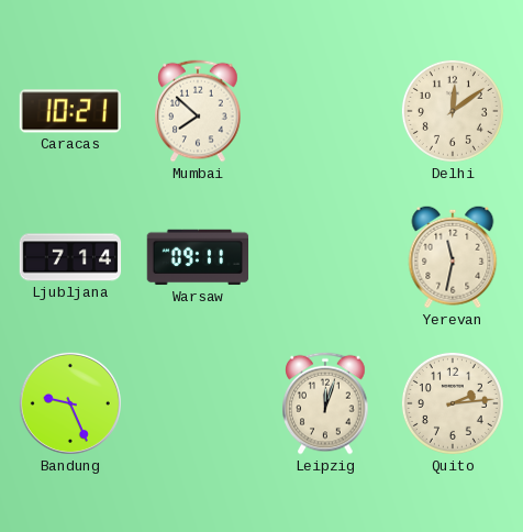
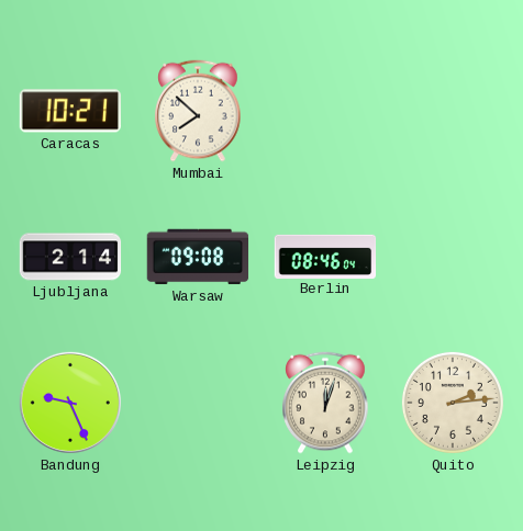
Delhi: 12:09 -> none (453, 111)
Ljubljana: 7:14 -> 2:14 (70, 257)
Warsaw: 09:11 -> 09:08 (198, 257)
Berlin: none -> 08:46 (325, 256)
Yerevan: 11:32 -> none (453, 257)
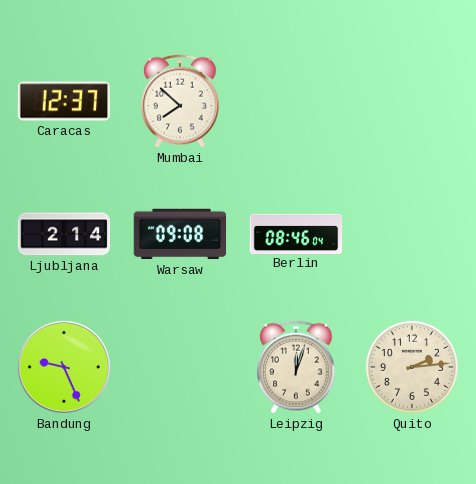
Caracas: 10:21 -> 12:37 (63, 101)
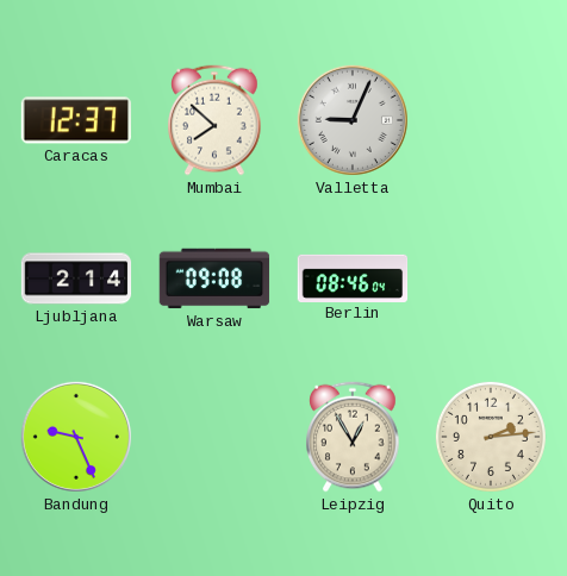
Valletta: none -> 9:04 (353, 120)
Leipzig: 12:03 -> 12:55 (353, 437)
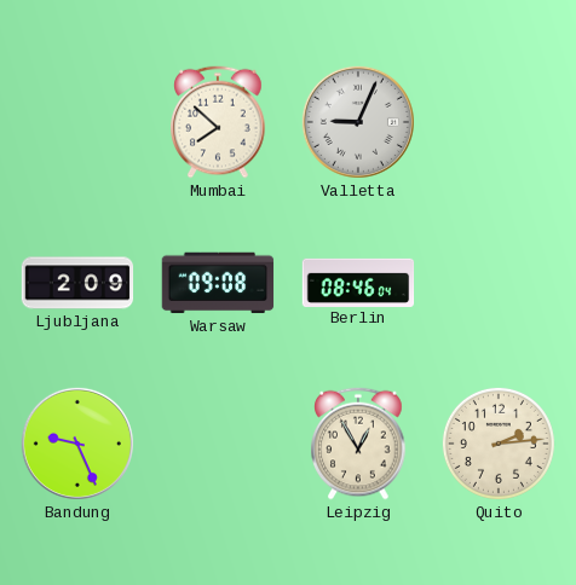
Caracas: 12:37 -> none (75, 120)
Ljubljana: 2:14 -> 2:09 (77, 283)
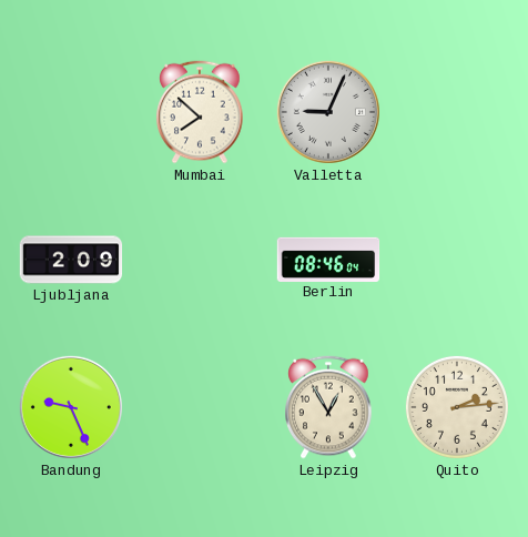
Warsaw: 09:08 -> none (218, 283)
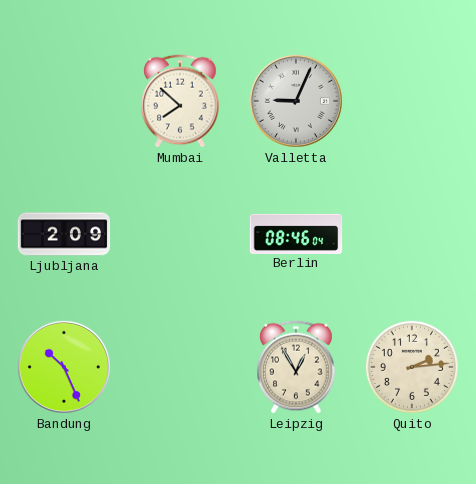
Bandung: 9:26 -> 10:26 (64, 367)
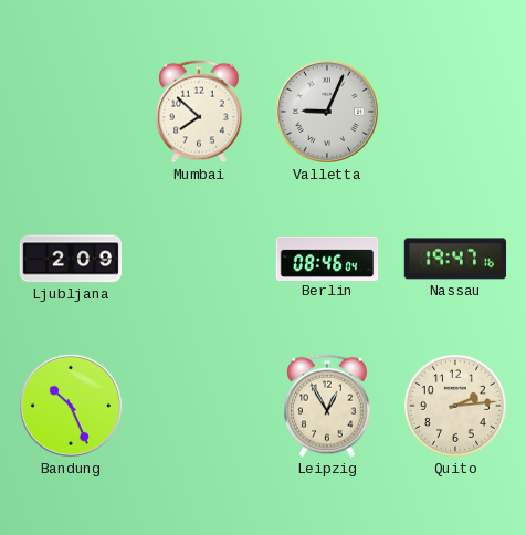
Nassau: none -> 19:47 (455, 259)
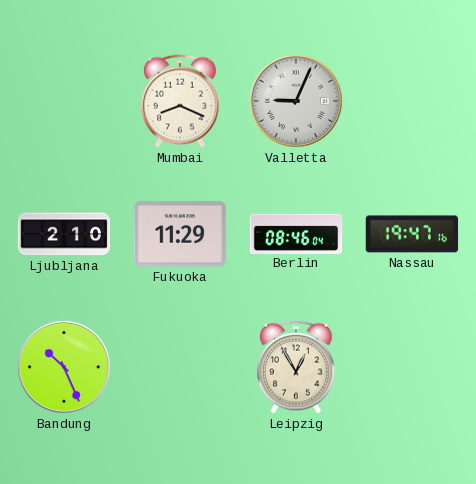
Mumbai: 7:52 -> 8:19 (180, 101)
Ljubljana: 2:09 -> 2:10 (64, 234)
Fukuoka: none -> 11:29 (180, 234)
Quito: 2:14 -> none (455, 406)
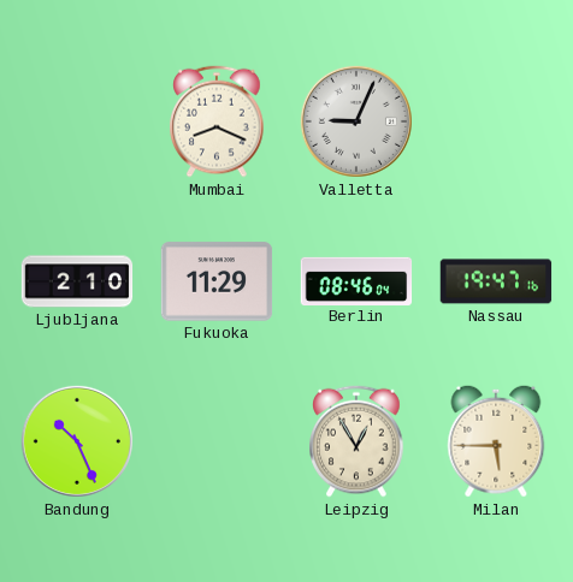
Milan: none -> 5:45 (496, 441)
